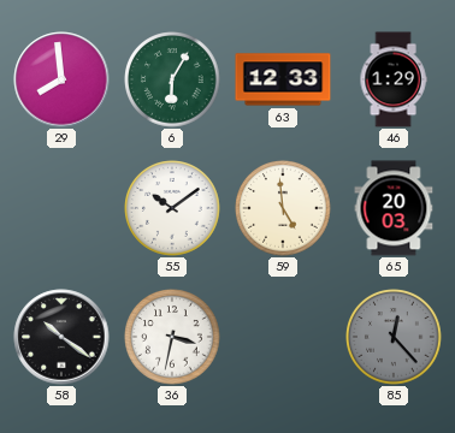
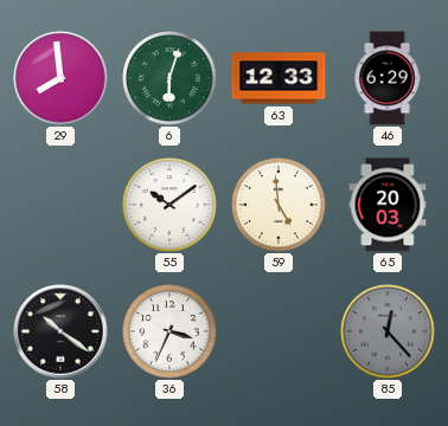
6: 6:05 -> 6:03 (169, 78)
46: 1:29 -> 6:29 (388, 78)
36: 3:32 -> 3:34 (169, 331)
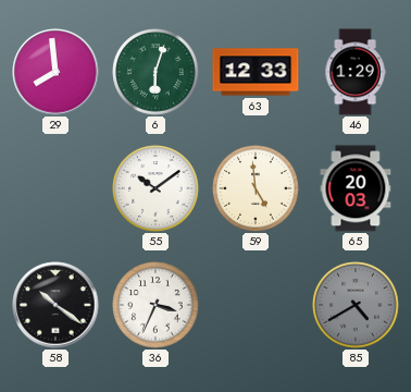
46: 6:29 -> 1:29 (356, 72)
85: 12:23 -> 4:40 (356, 305)
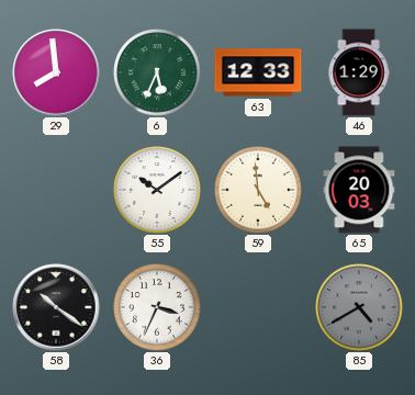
6: 6:03 -> 5:34 (157, 72)
